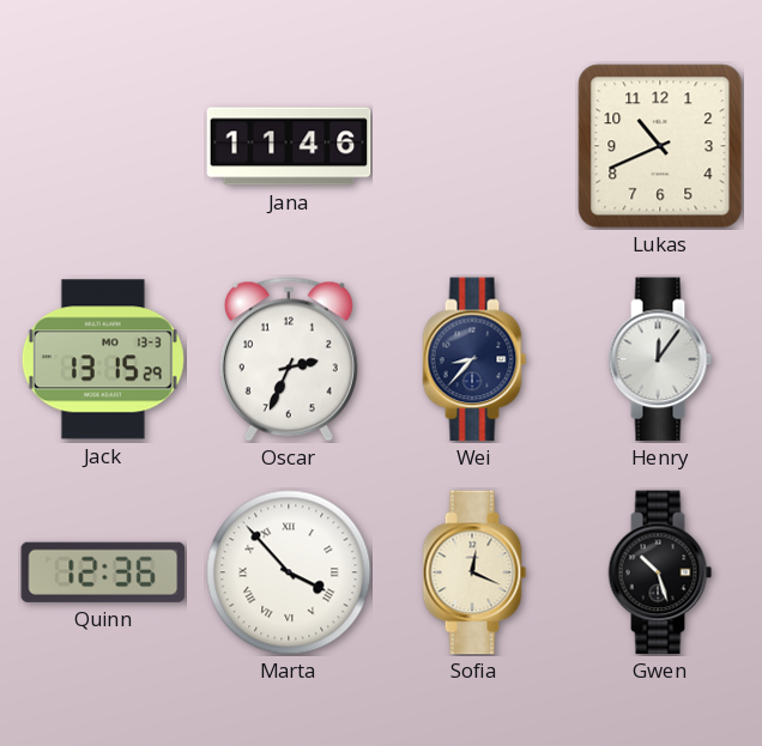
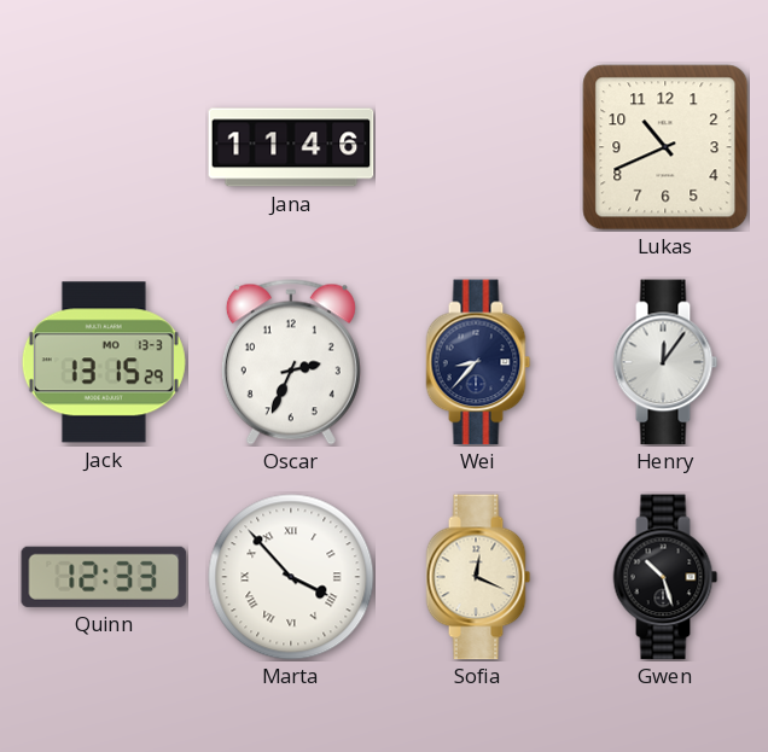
Quinn: 12:36 -> 12:33 (104, 577)
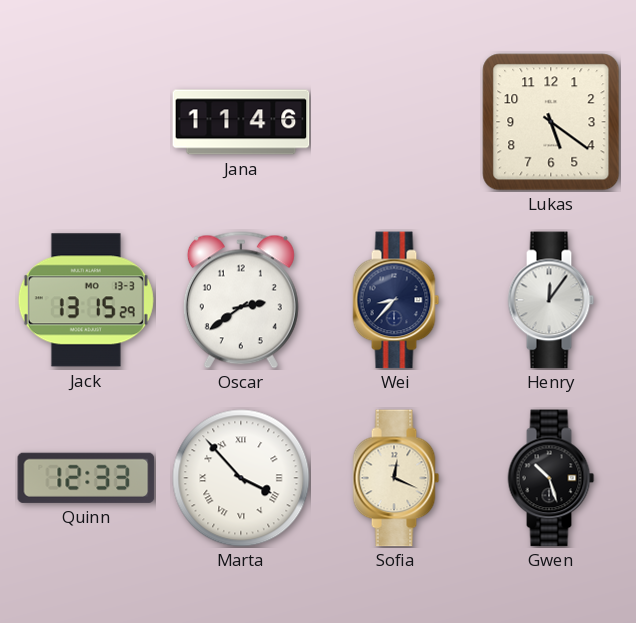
Lukas: 10:41 -> 5:21 (551, 122)
Oscar: 2:34 -> 2:39 (241, 300)
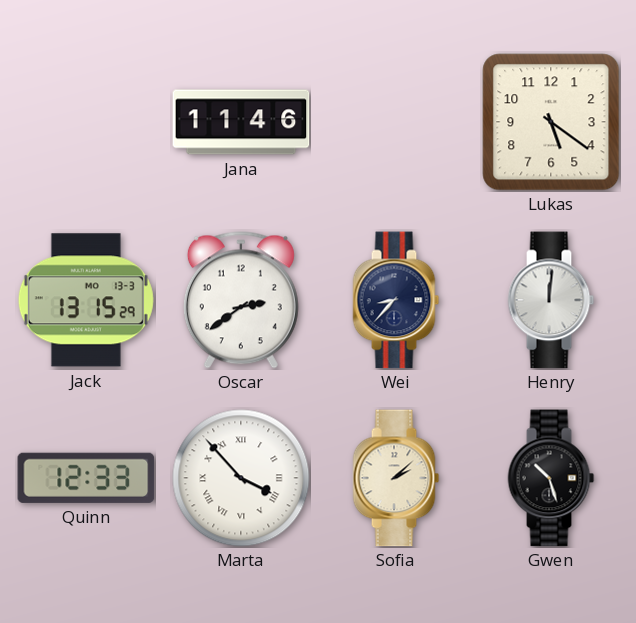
Henry: 12:06 -> 12:01 (551, 300)
Sofia: 12:19 -> 2:08 (396, 478)
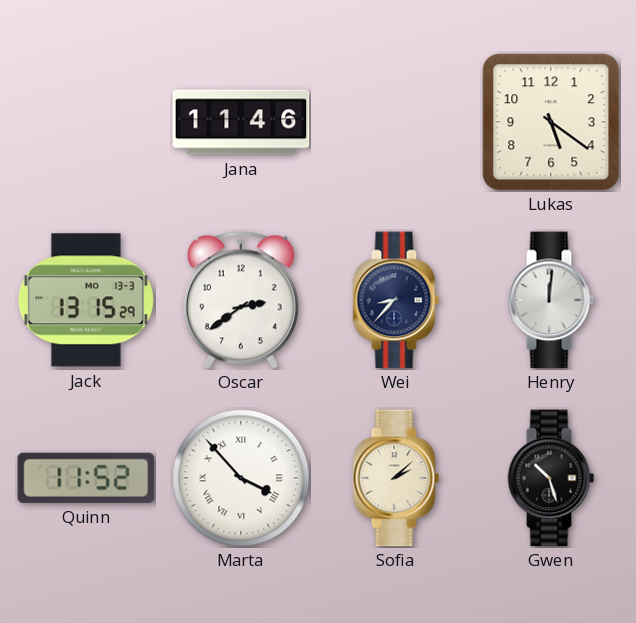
Quinn: 12:33 -> 11:52 (86, 478)
